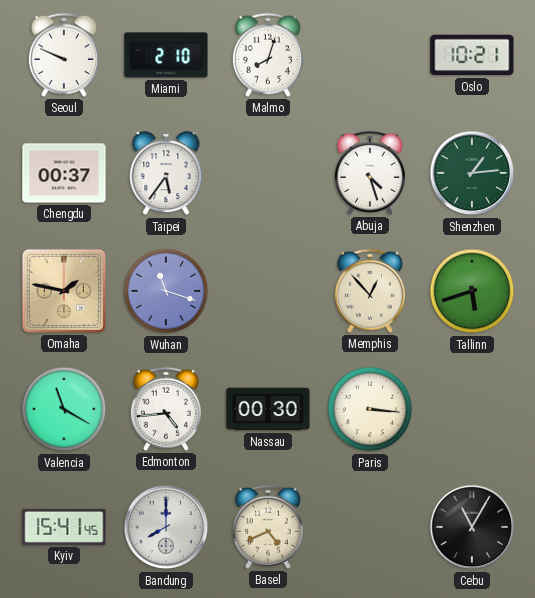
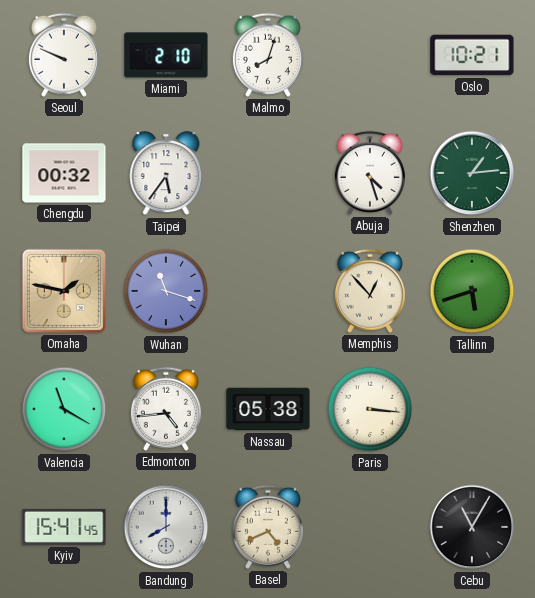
Chengdu: 00:37 -> 00:32 (64, 173)
Nassau: 00:30 -> 05:38 (268, 409)
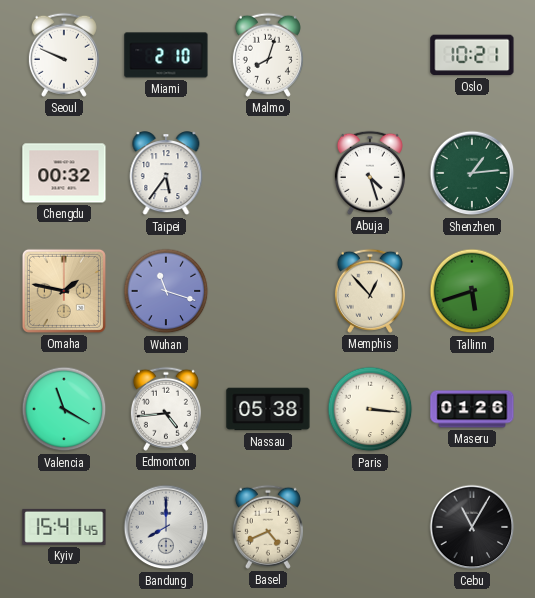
Maseru: none -> 01:26 (472, 409)
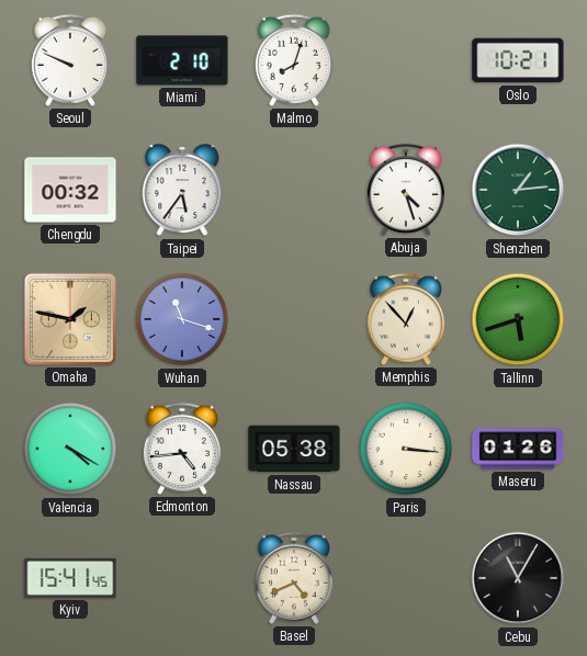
Valencia: 11:20 -> 4:20 (70, 449)
Bandung: 8:00 -> none (166, 527)
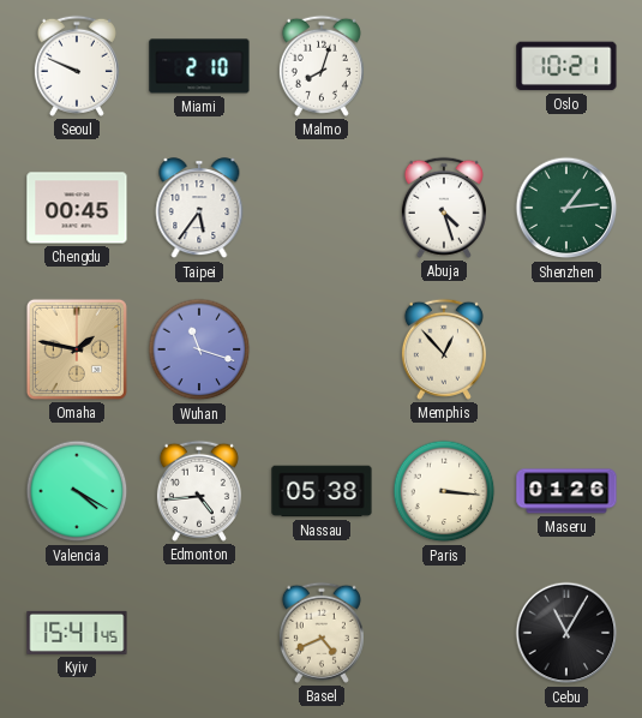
Chengdu: 00:32 -> 00:45 (77, 208)
Tallinn: 5:42 -> none (518, 319)
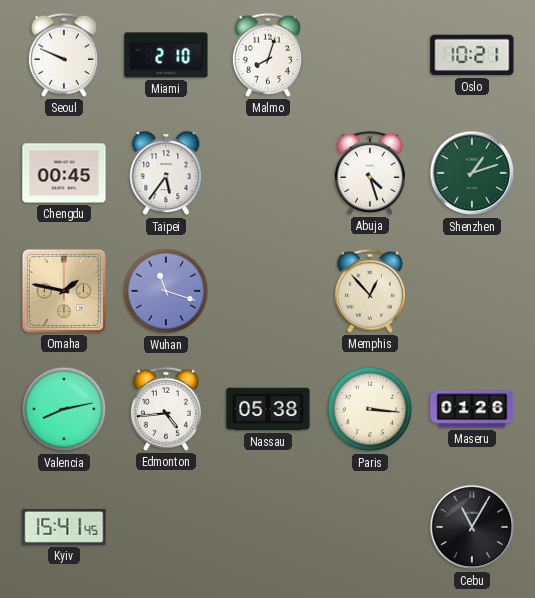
Shenzhen: 1:14 -> 1:12 (472, 173)
Valencia: 4:20 -> 8:13 (64, 409)
Basel: 4:41 -> none (322, 633)
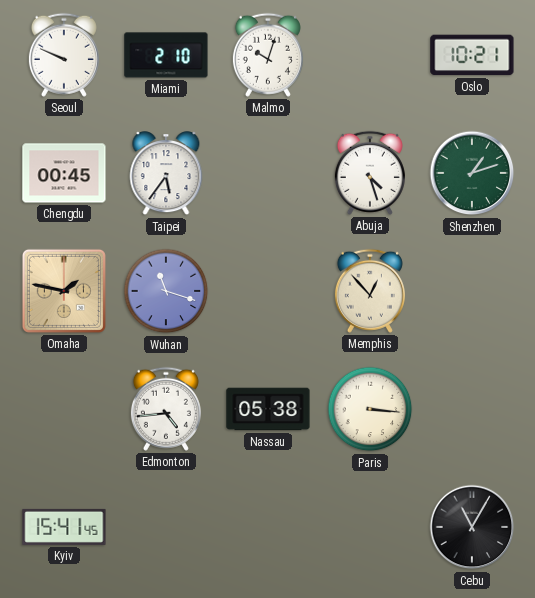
Malmo: 8:03 -> 10:03 (268, 55)
Valencia: 8:13 -> none (64, 409)
Maseru: 01:26 -> none (472, 409)
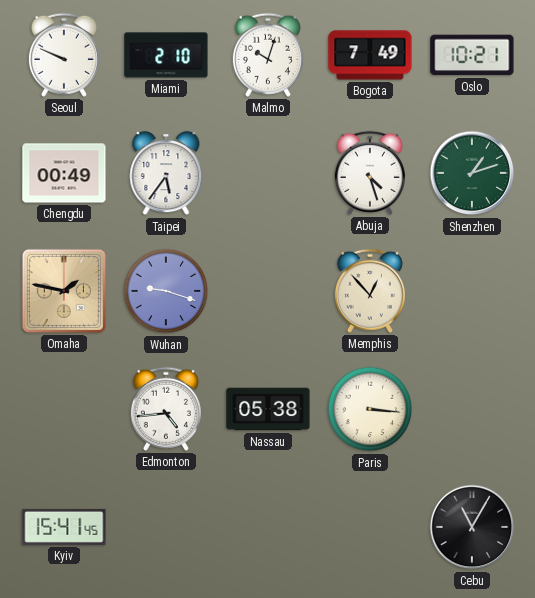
Bogota: none -> 7:49 (370, 55)
Chengdu: 00:45 -> 00:49 (64, 173)
Wuhan: 11:18 -> 9:18 (166, 291)
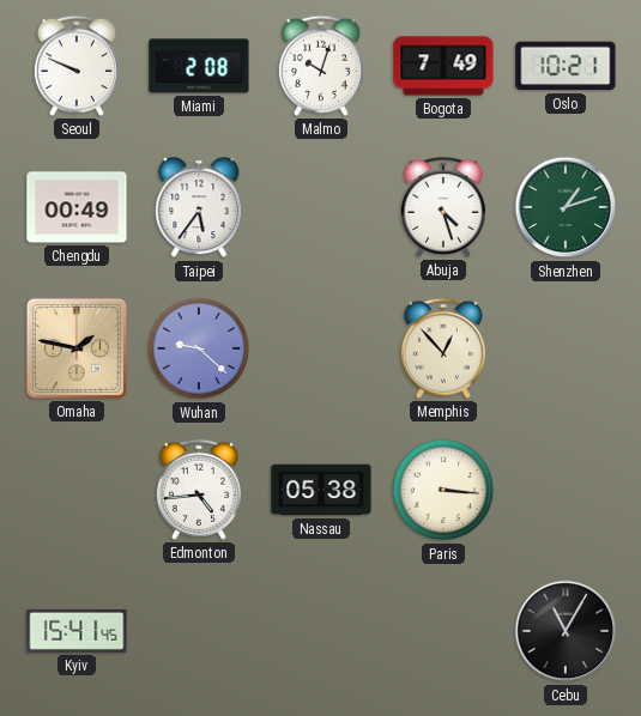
Miami: 2:10 -> 2:08 (199, 66)
Wuhan: 9:18 -> 9:22 (199, 348)
